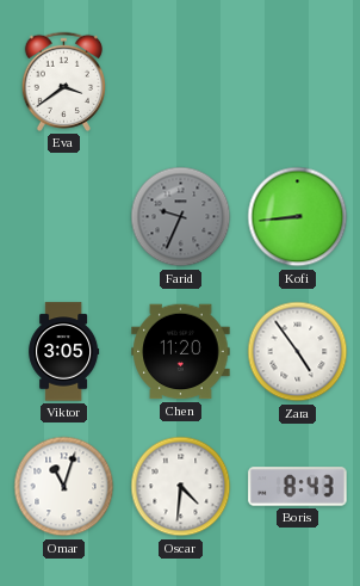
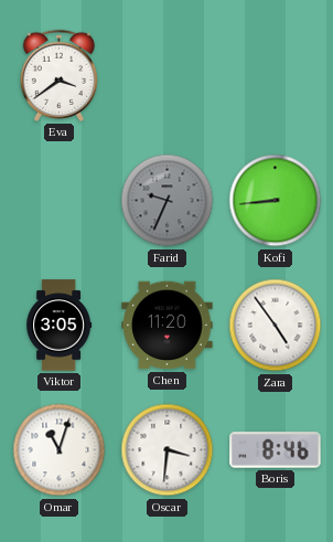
Oscar: 4:31 -> 3:31 (168, 450)
Boris: 8:43 -> 8:46 (276, 450)
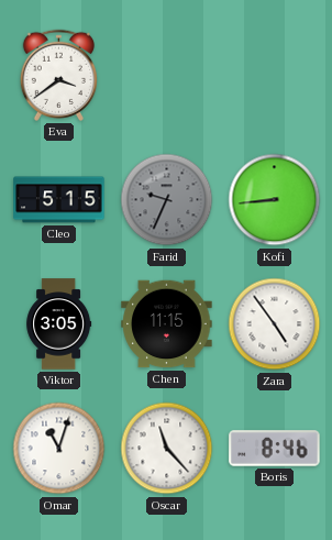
Cleo: none -> 5:15 (59, 200)
Chen: 11:20 -> 11:15 (167, 324)
Oscar: 3:31 -> 11:23 (167, 449)
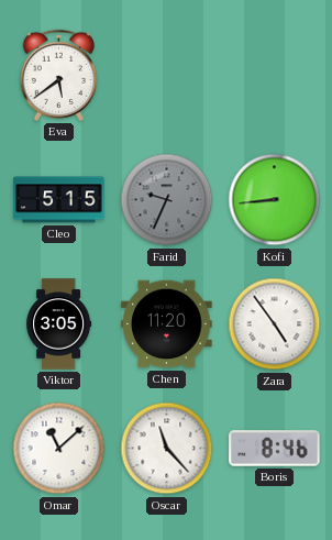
Eva: 3:39 -> 5:39 (58, 75)
Chen: 11:15 -> 11:20 (167, 324)
Omar: 11:03 -> 11:08 (59, 449)
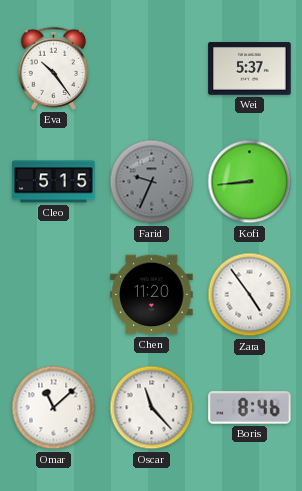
Eva: 5:39 -> 10:24 (53, 68)
Wei: none -> 5:37 (250, 69)
Viktor: 3:05 -> none (59, 324)
